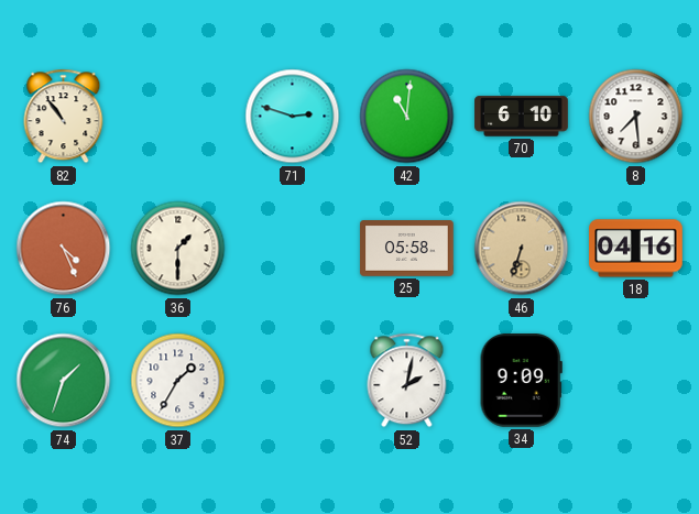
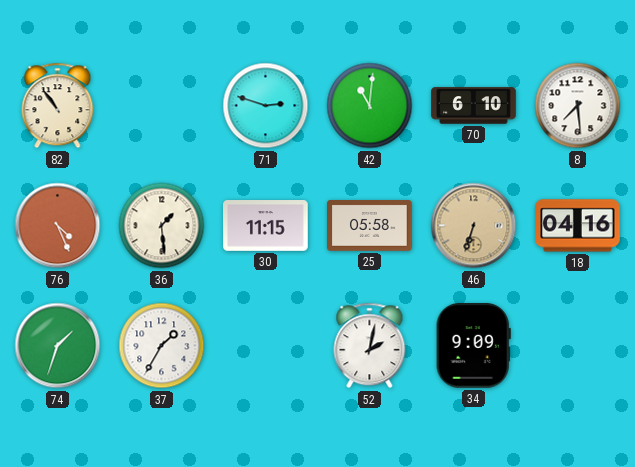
36: 1:30 -> 1:29 (162, 226)
30: none -> 11:15 (266, 226)
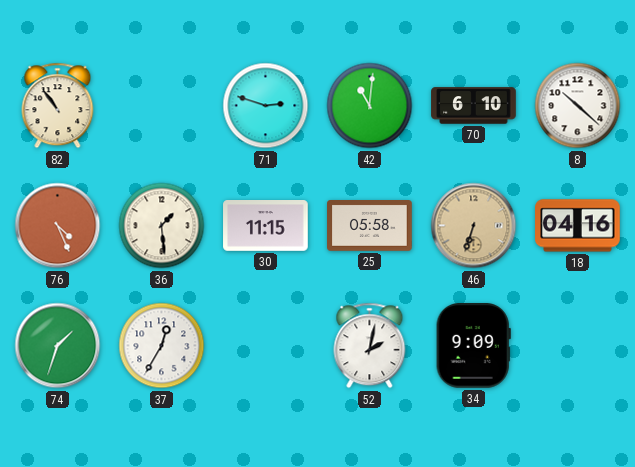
8: 7:29 -> 10:22 (578, 106)
37: 1:35 -> 12:35 (162, 346)
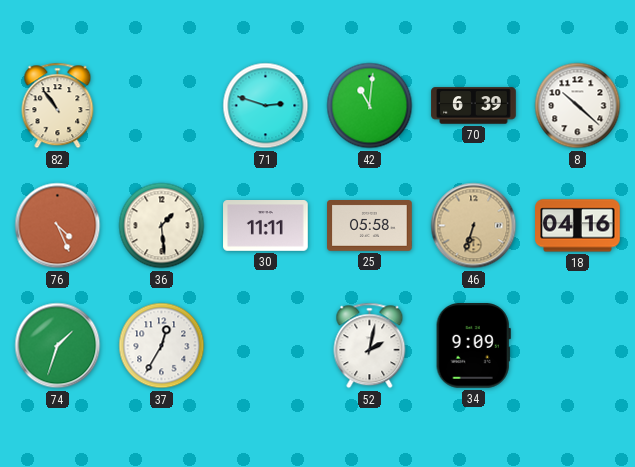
70: 6:10 -> 6:39 (474, 106)
30: 11:15 -> 11:11 (266, 226)
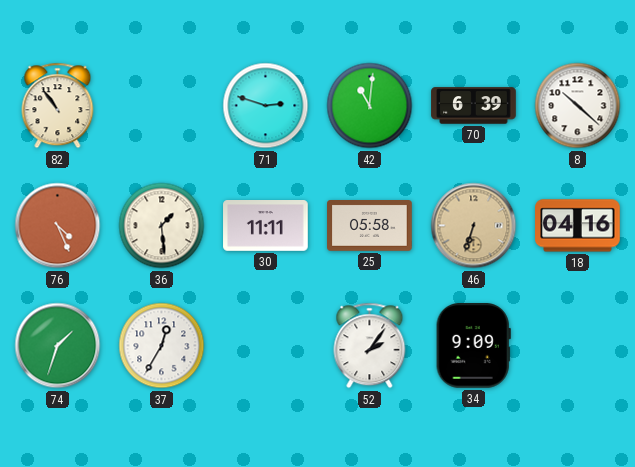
52: 2:02 -> 2:06 (370, 346)
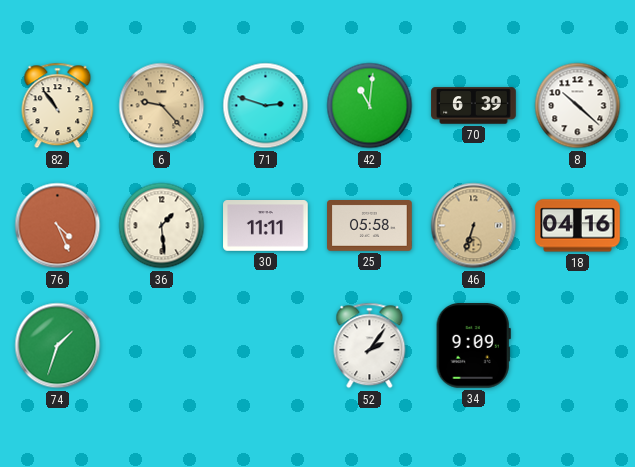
6: none -> 9:23 (162, 106)
37: 12:35 -> none (162, 346)
